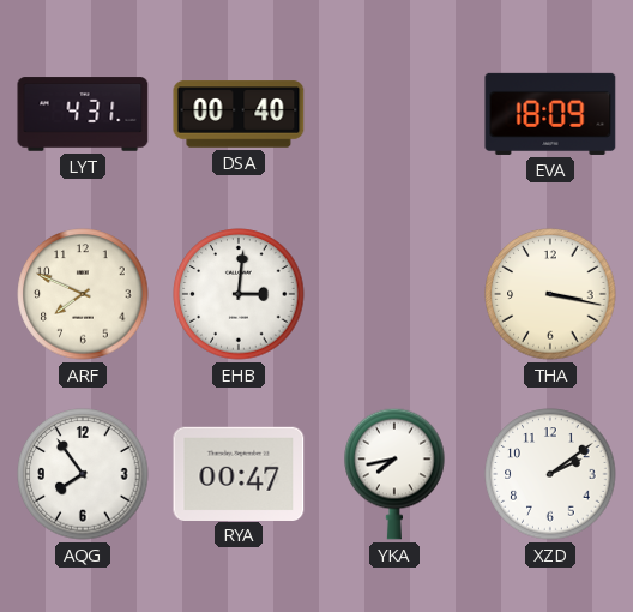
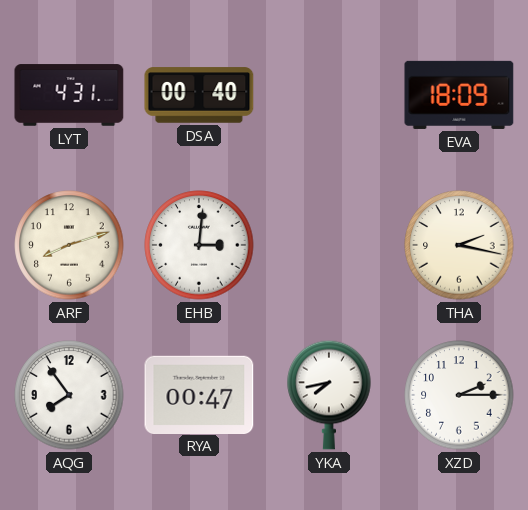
ARF: 7:49 -> 8:12 (69, 245)
THA: 3:17 -> 2:17 (459, 245)
XZD: 2:09 -> 2:15 (459, 395)
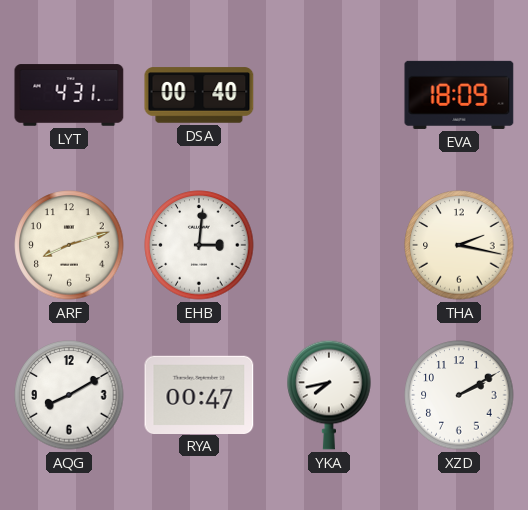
AQG: 7:54 -> 8:10 (69, 395)
XZD: 2:15 -> 2:10 (459, 395)
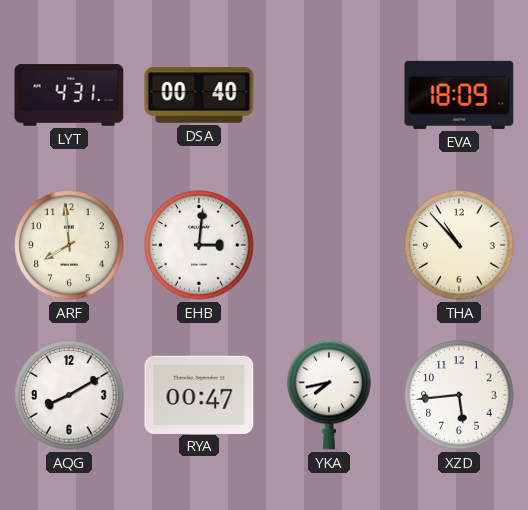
ARF: 8:12 -> 7:59 (69, 245)
THA: 2:17 -> 10:53 (459, 245)
XZD: 2:10 -> 5:44 (459, 395)
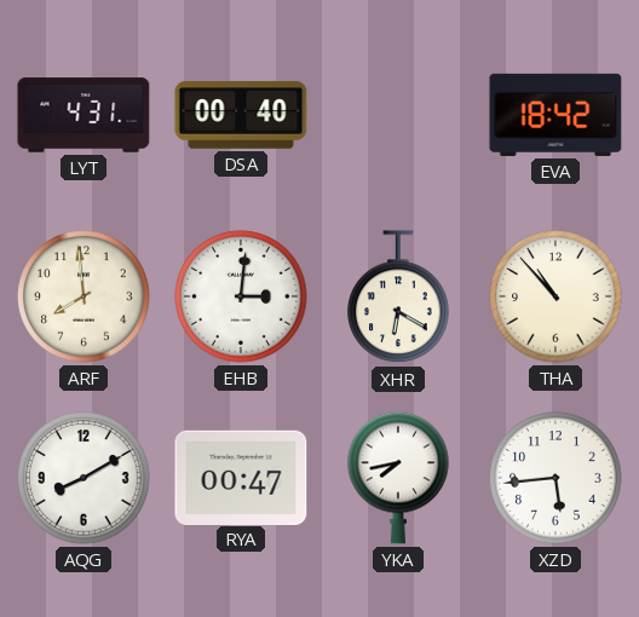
EVA: 18:09 -> 18:42 (555, 115)
XHR: none -> 6:20 (398, 298)
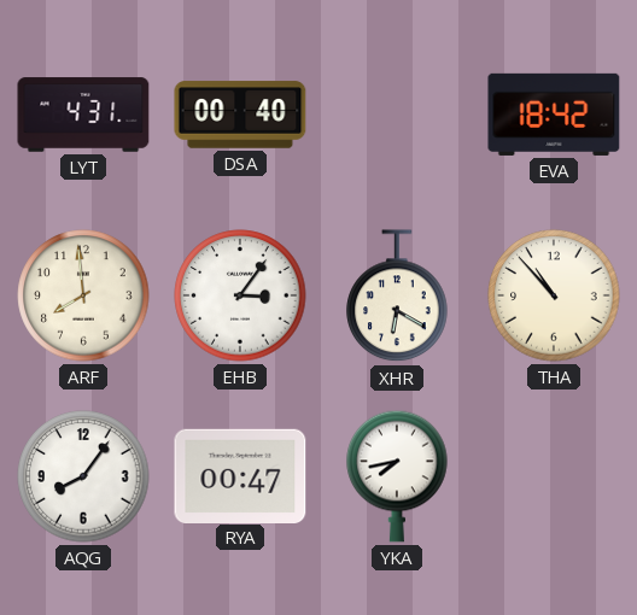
EHB: 3:01 -> 3:06 (240, 295)
AQG: 8:10 -> 8:06 (83, 476)
XZD: 5:44 -> none (555, 478)
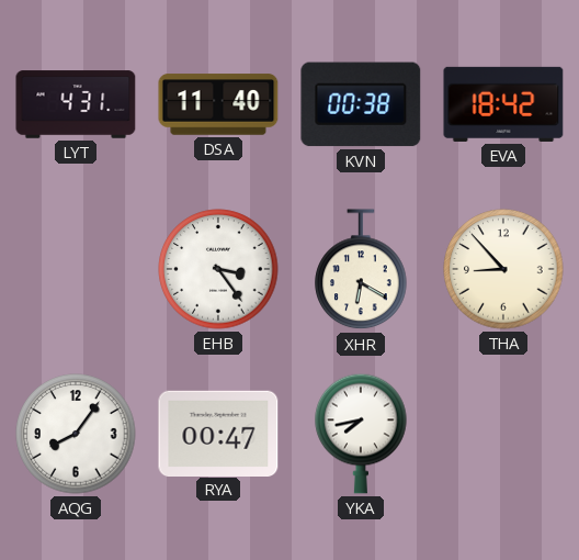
DSA: 00:40 -> 11:40 (218, 104)
KVN: none -> 00:38 (361, 104)
ARF: 7:59 -> none (83, 295)
EHB: 3:06 -> 3:24 (218, 269)
THA: 10:53 -> 8:53 (503, 269)
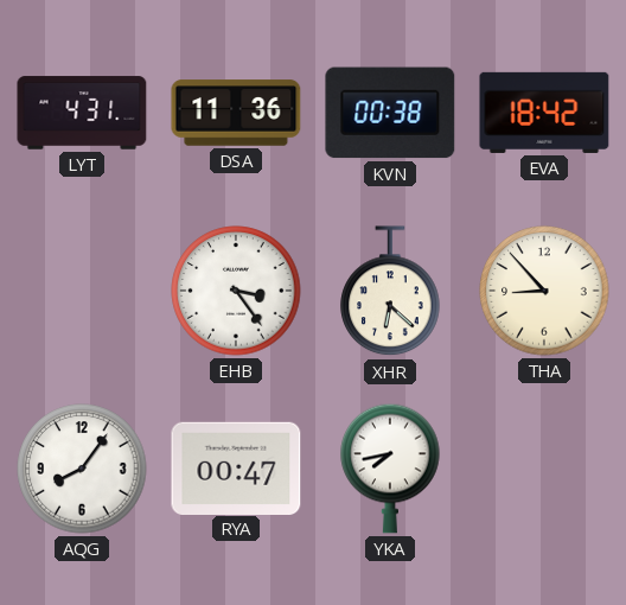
DSA: 11:40 -> 11:36 (236, 113)
XHR: 6:20 -> 6:22 (390, 292)
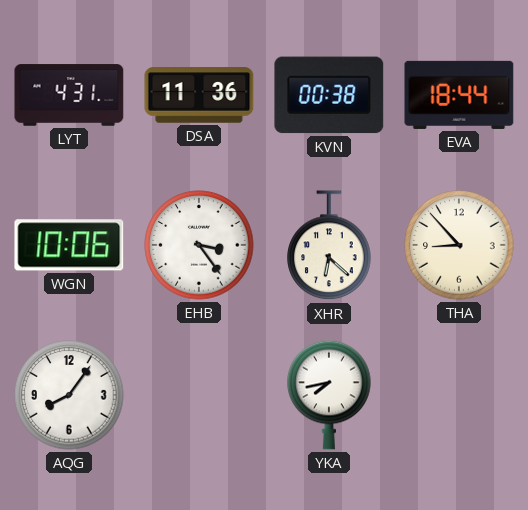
EVA: 18:42 -> 18:44 (459, 95)
WGN: none -> 10:06 (69, 245)
RYA: 00:47 -> none (236, 467)
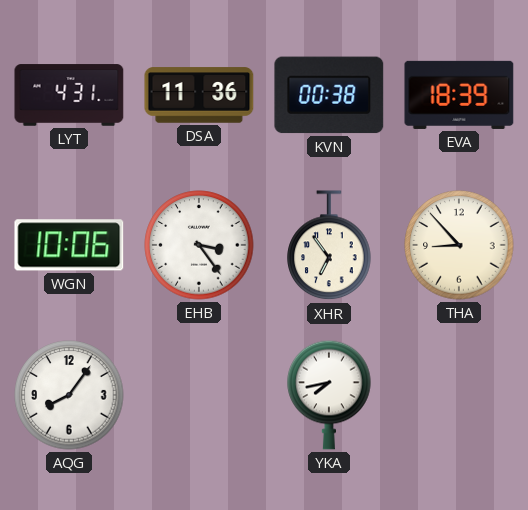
EVA: 18:44 -> 18:39 (459, 95)
XHR: 6:22 -> 6:54 (329, 246)
